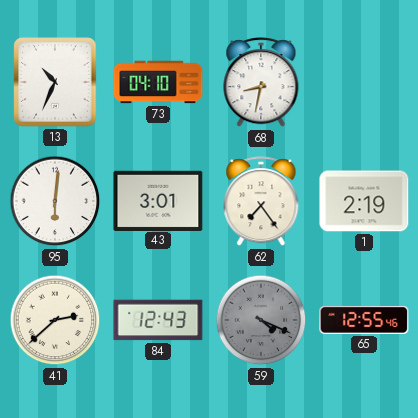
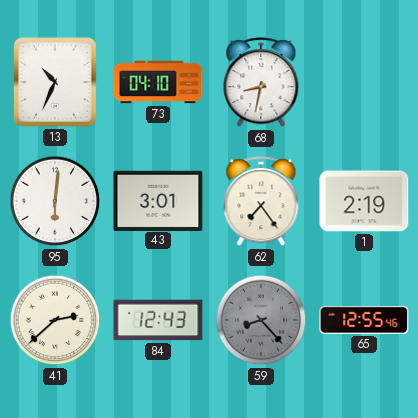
59: 4:19 -> 8:23 (261, 320)
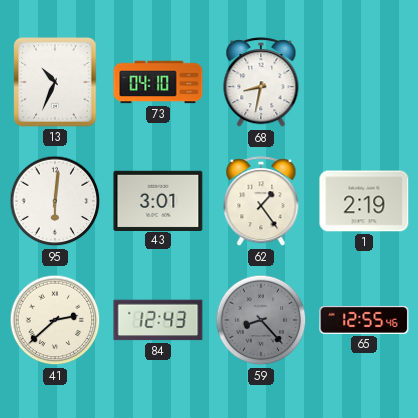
62: 7:24 -> 1:24 (261, 202)
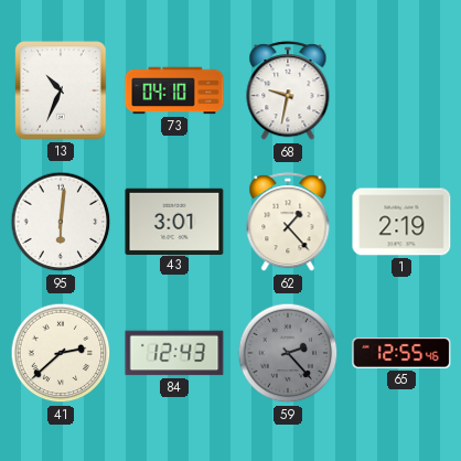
68: 8:32 -> 9:32 (288, 92)
62: 1:24 -> 1:23 (288, 223)
59: 8:23 -> 2:23 (288, 353)
